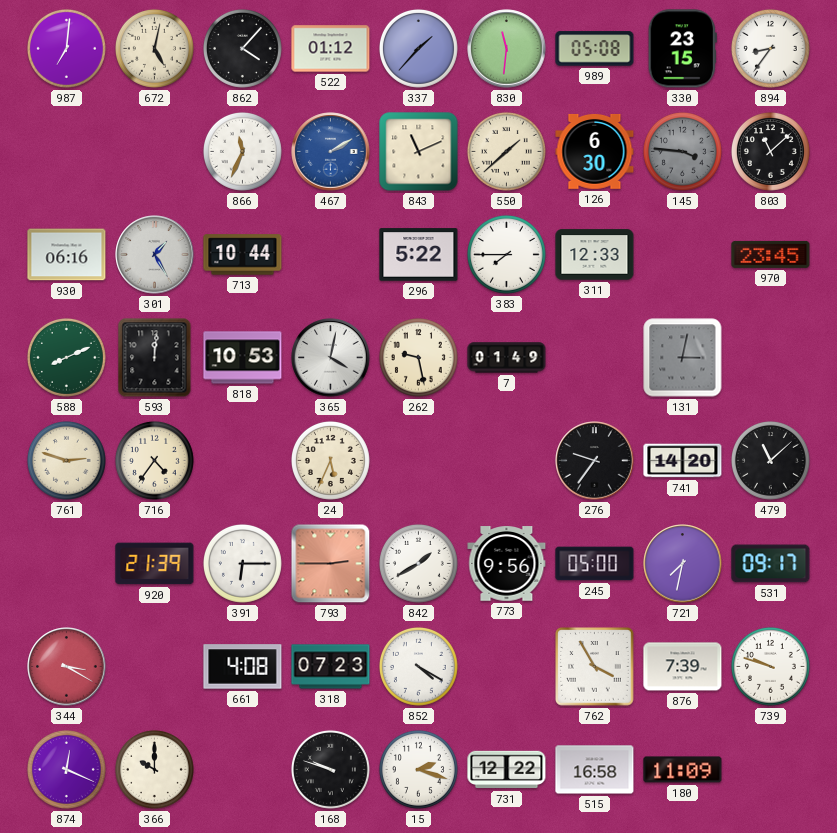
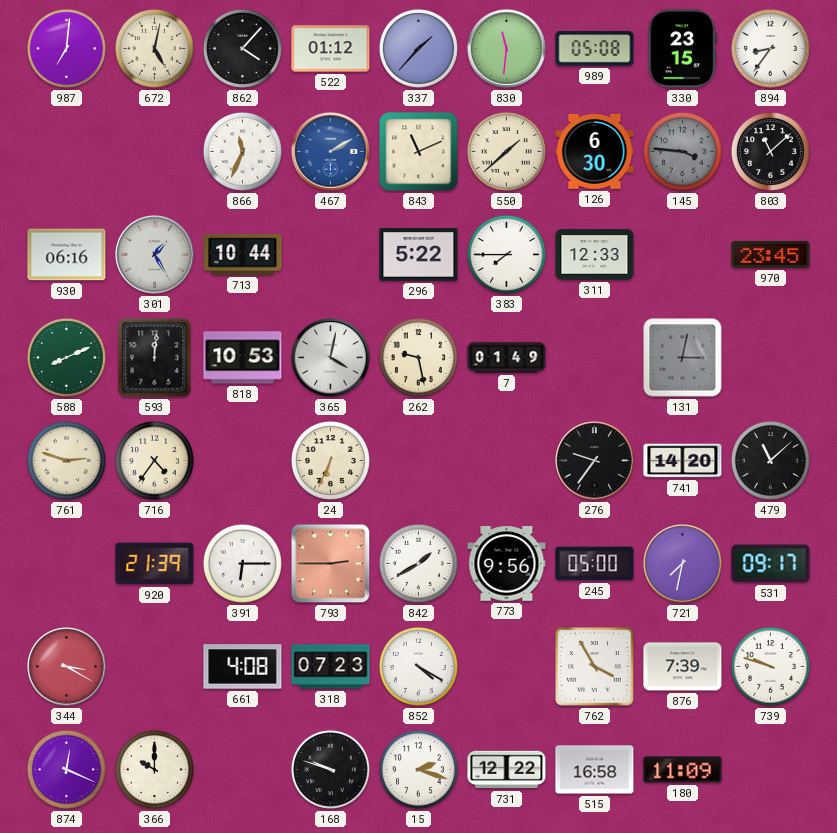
24: 5:34 -> 6:34 (330, 460)
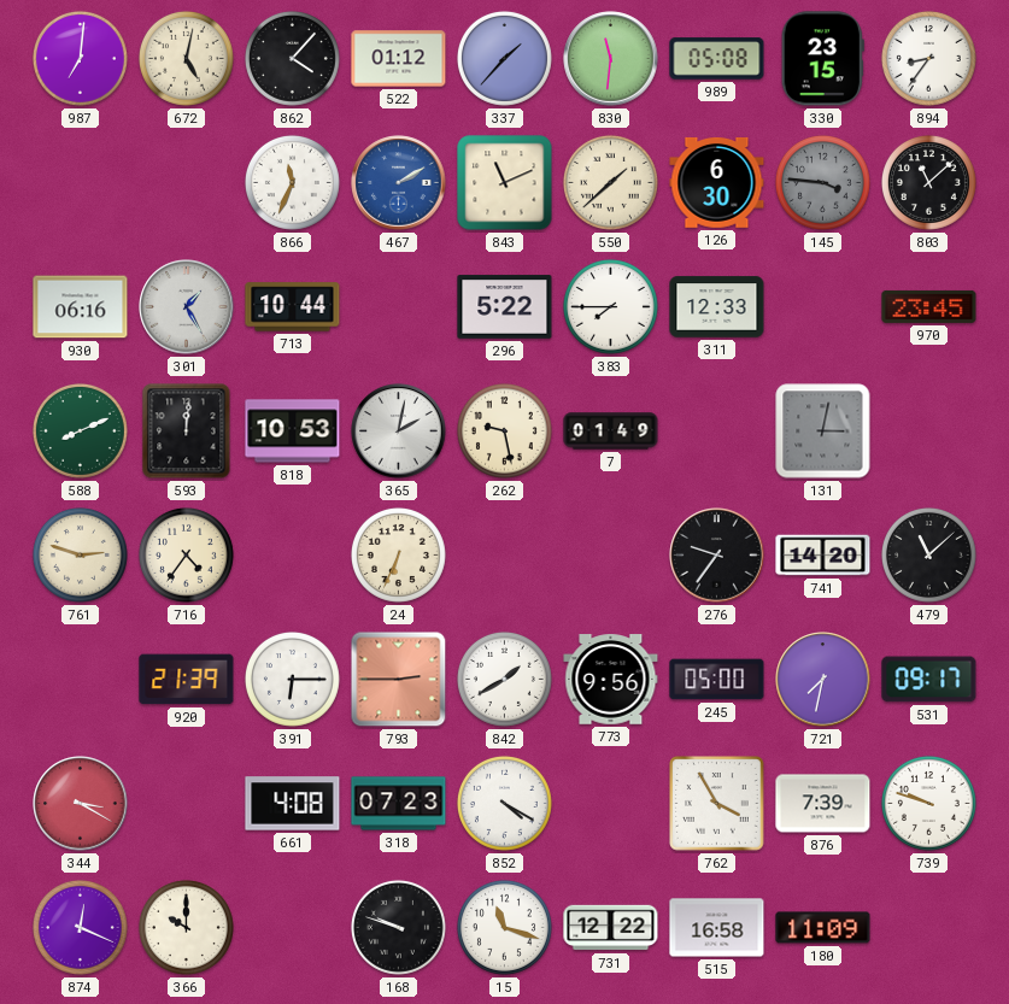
365: 4:02 -> 2:02 (399, 431)
15: 2:18 -> 11:18 (504, 927)
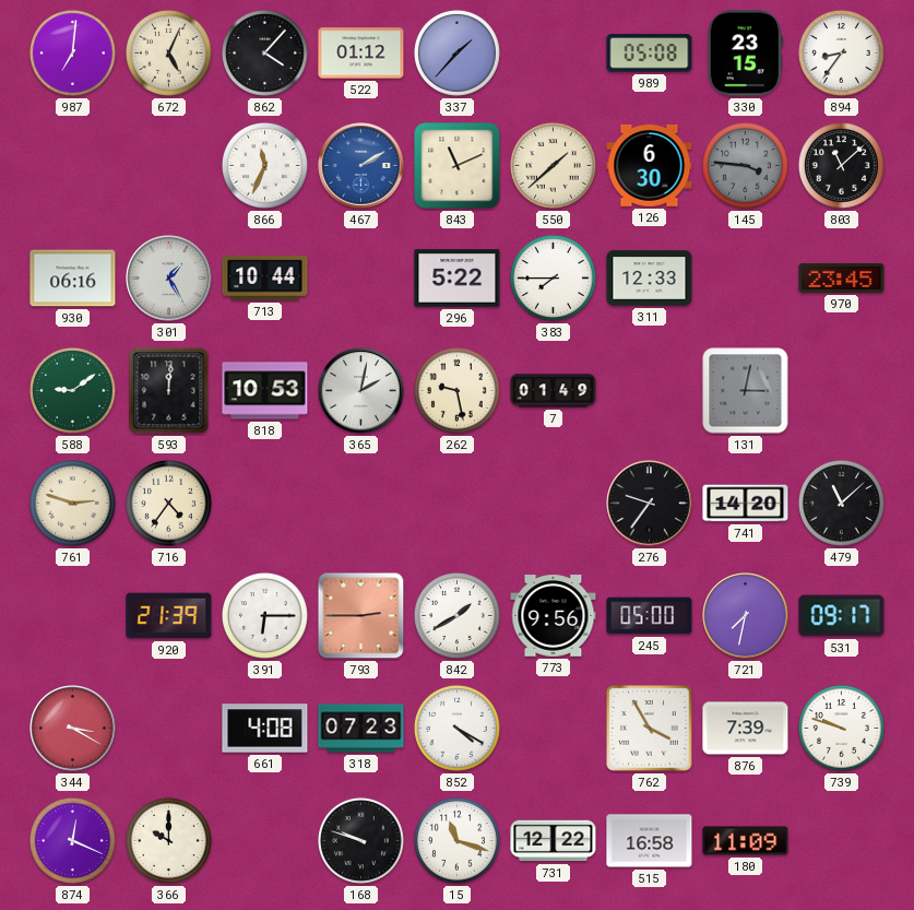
672: 5:02 -> 5:04 (168, 52)
830: 11:31 -> none (611, 59)
588: 8:11 -> 9:09 (72, 390)
24: 6:34 -> none (398, 554)
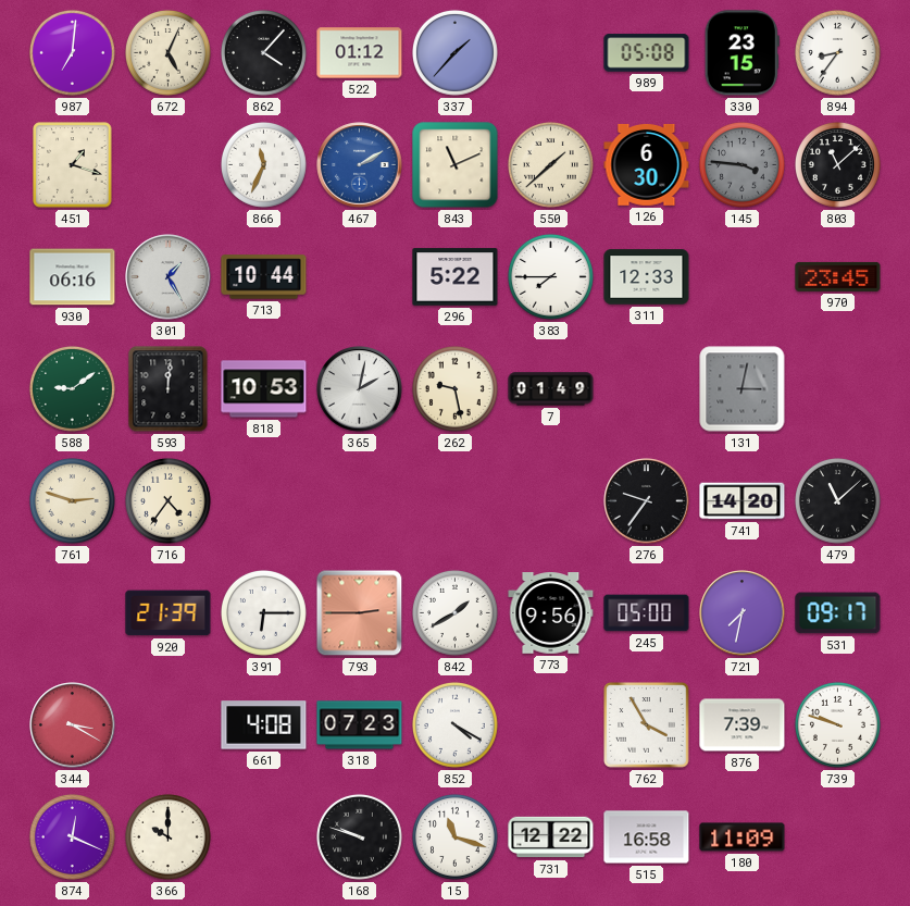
451: none -> 1:18 (73, 165)
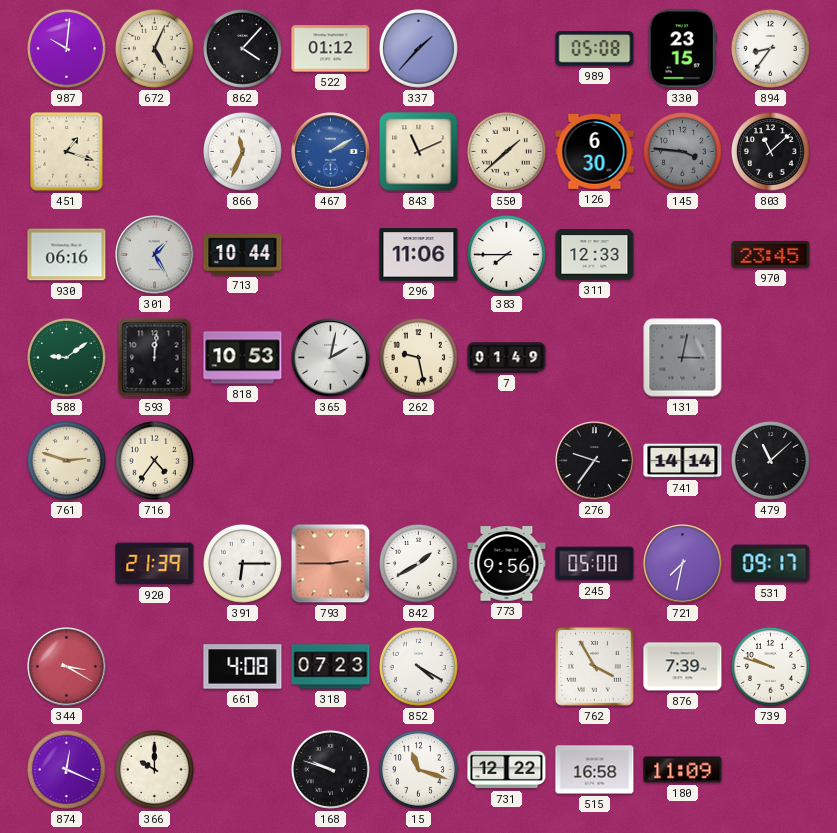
987: 7:01 -> 10:01 (66, 48)
296: 5:22 -> 11:06 (419, 255)
741: 14:20 -> 14:14 (683, 461)
